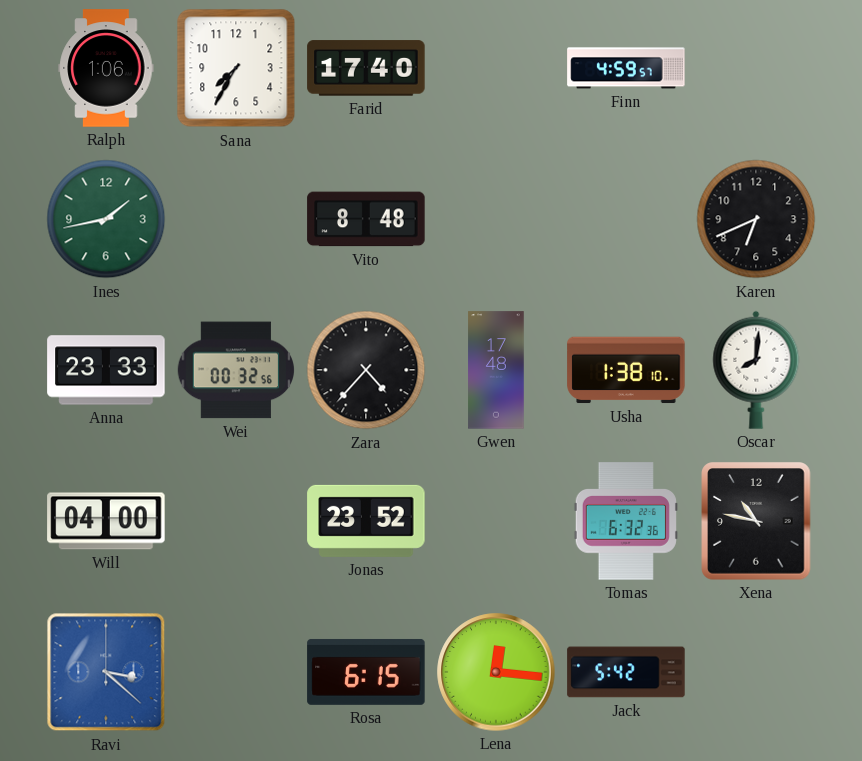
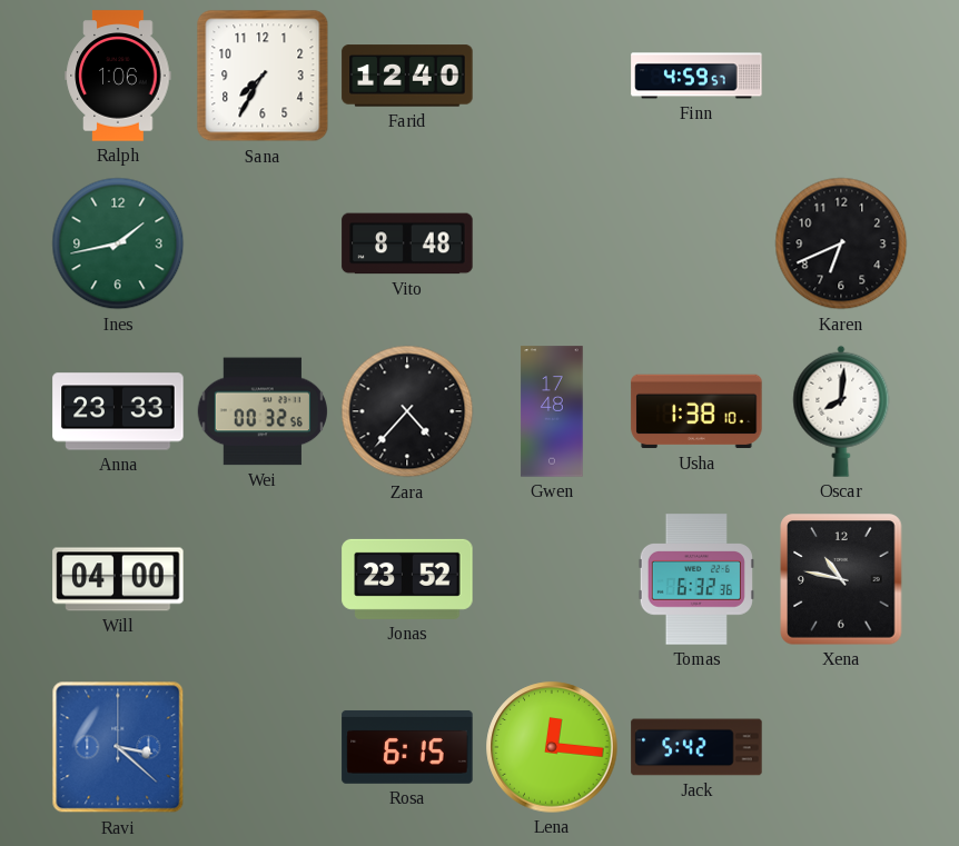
Farid: 17:40 -> 12:40 (407, 76)
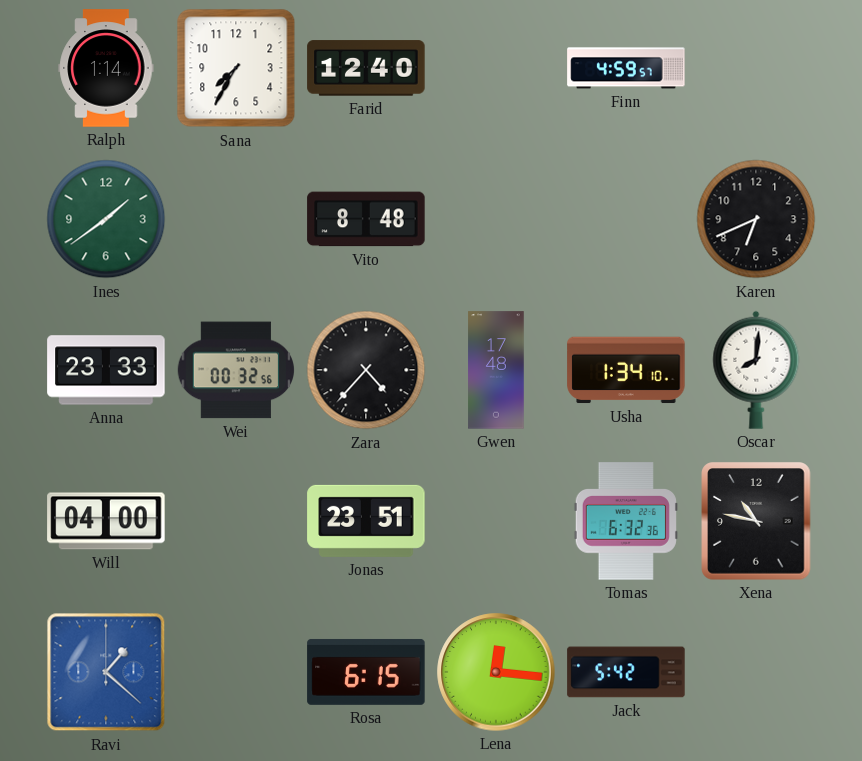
Ralph: 1:06 -> 1:14 (106, 68)
Ines: 1:43 -> 1:39 (106, 219)
Usha: 1:38 -> 1:34 (626, 370)
Jonas: 23:52 -> 23:51 (366, 521)
Ravi: 3:22 -> 1:22 (106, 672)
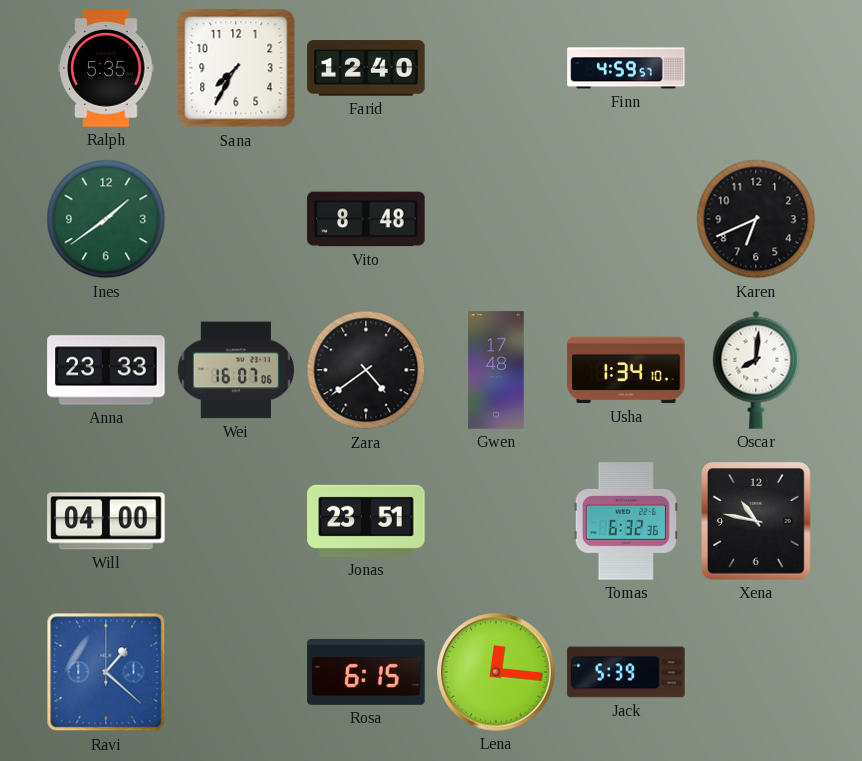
Ralph: 1:14 -> 5:35 (106, 68)
Wei: 00:32 -> 16:07 (235, 370)
Zara: 4:37 -> 4:39 (366, 370)
Jack: 5:42 -> 5:39 (626, 672)
